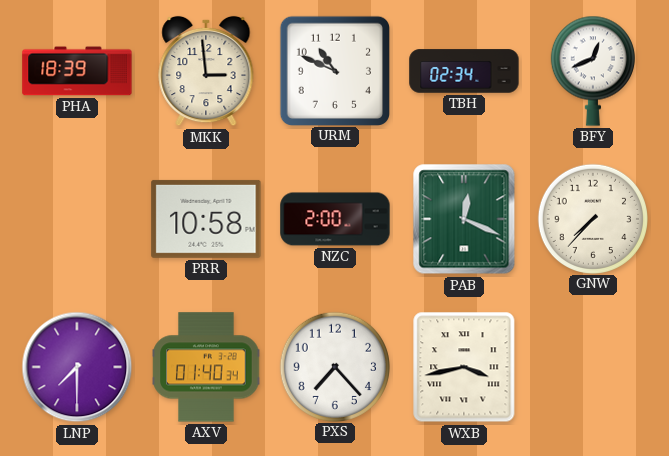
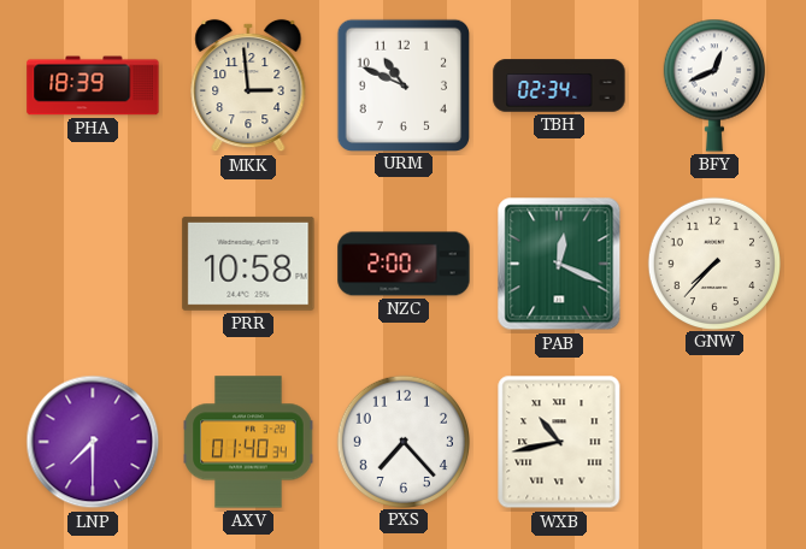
WXB: 3:43 -> 10:43 (559, 442)
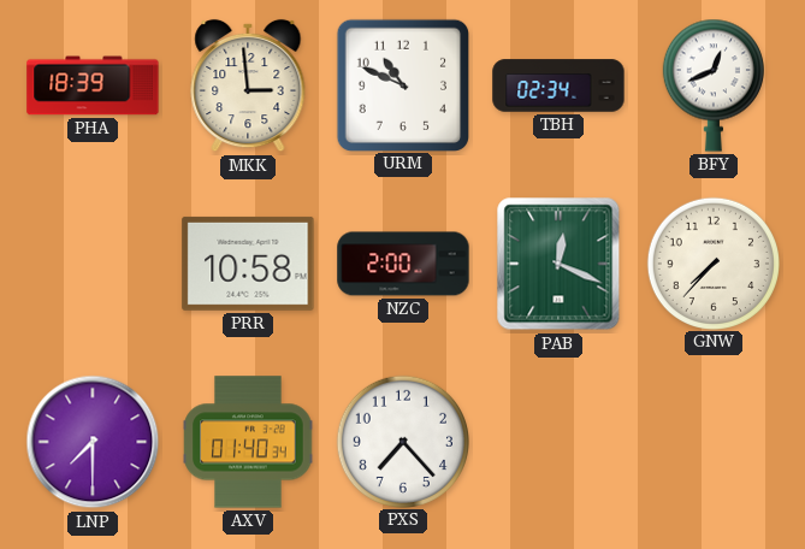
WXB: 10:43 -> none (559, 442)
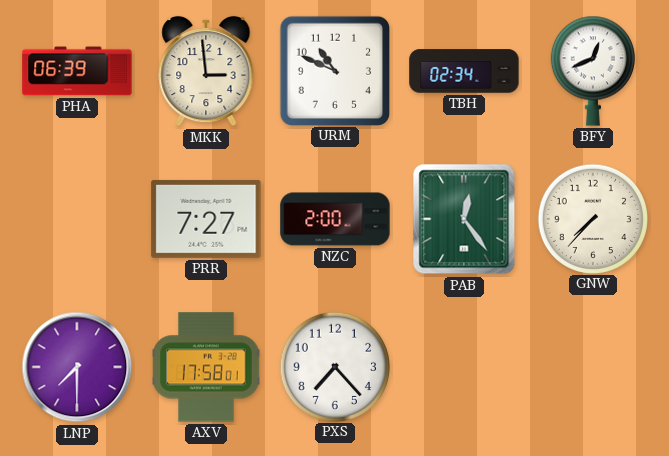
PHA: 18:39 -> 06:39 (77, 71)
PRR: 10:58 -> 7:27 (206, 219)
PAB: 12:19 -> 12:24 (464, 219)
AXV: 01:40 -> 17:58 (206, 367)
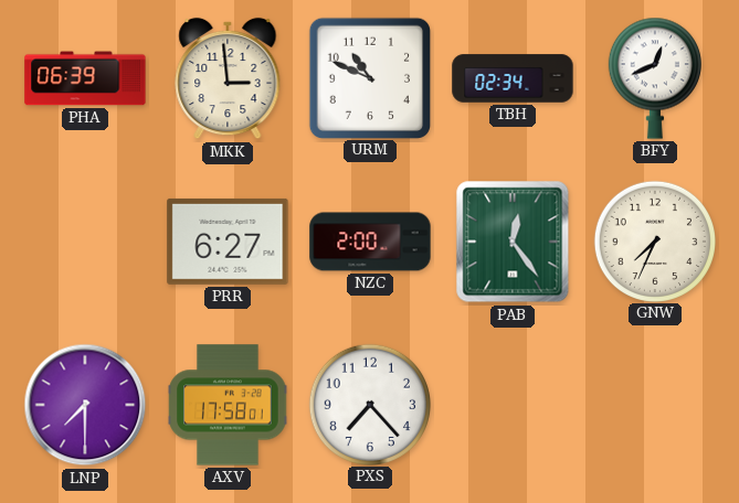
PRR: 7:27 -> 6:27 (228, 242)
GNW: 7:37 -> 7:34 (654, 240)
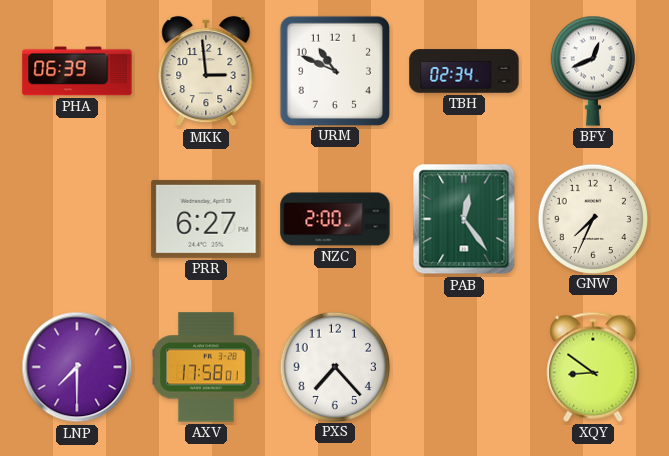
XQY: none -> 8:51 (593, 367)
